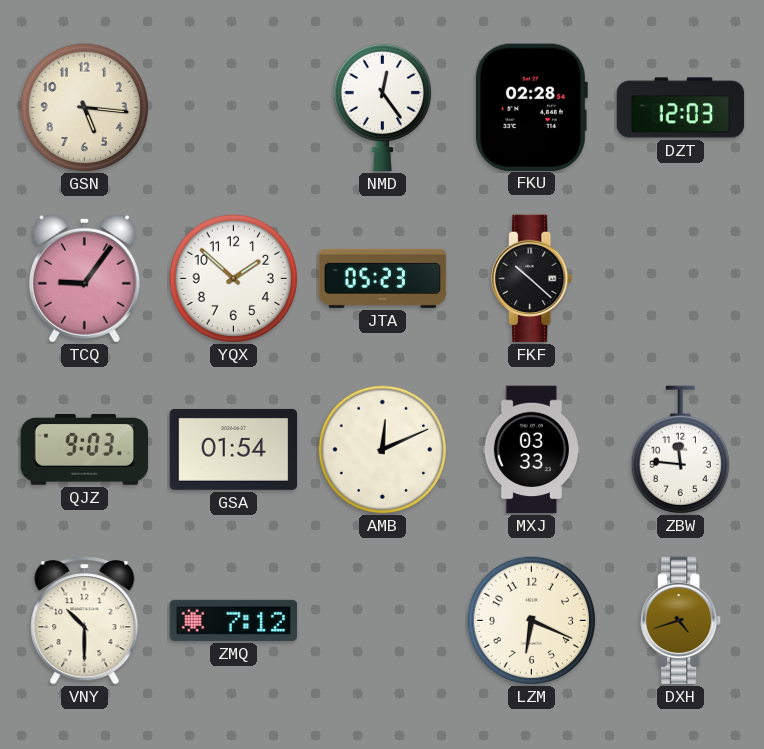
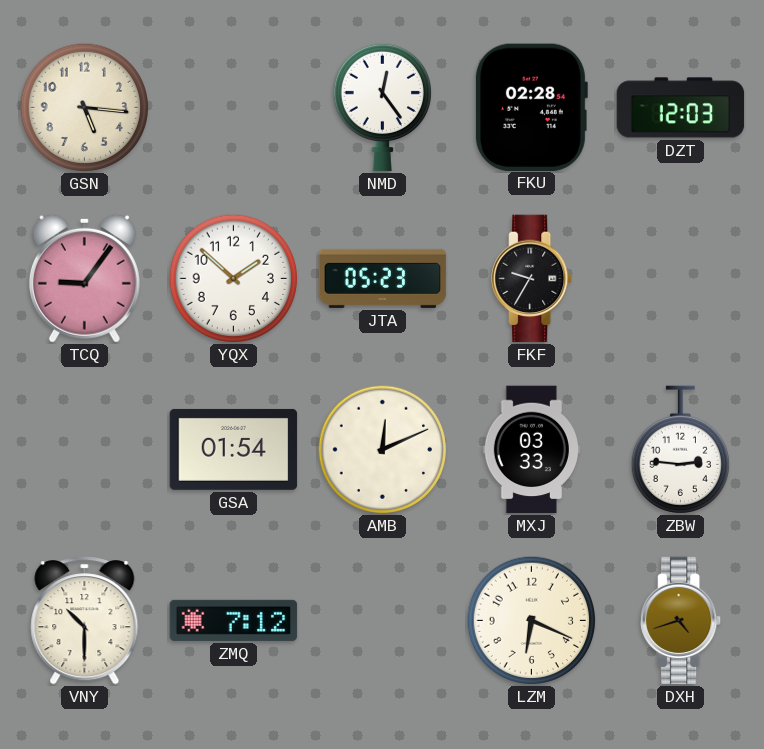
FKF: 10:22 -> 9:35 (533, 279)
QJZ: 9:03 -> none (85, 449)
ZBW: 11:46 -> 2:46 (680, 450)
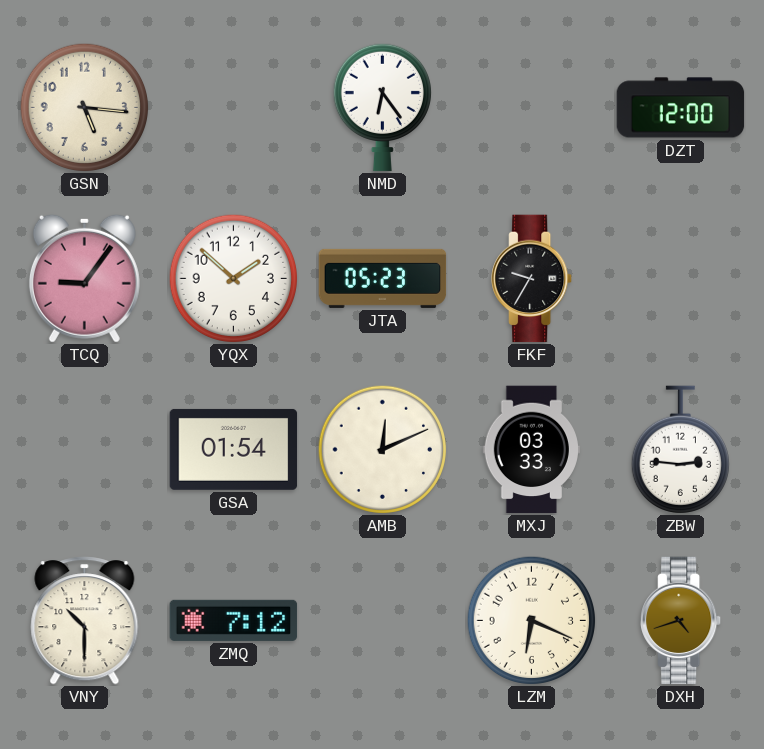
NMD: 12:24 -> 6:24 (382, 107)
FKU: 02:28 -> none (531, 107)
DZT: 12:03 -> 12:00 (681, 108)
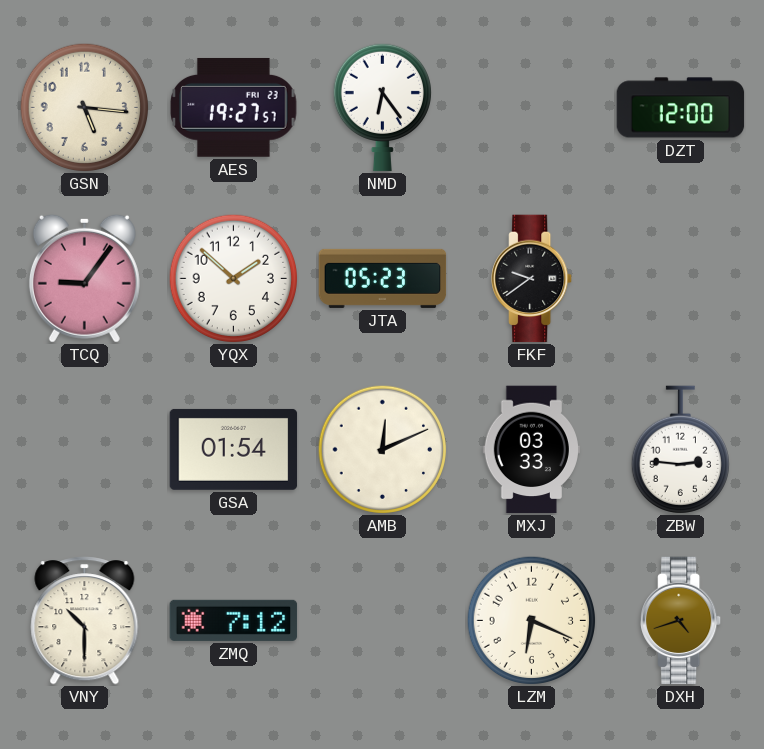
AES: none -> 19:27 (234, 107)
FKF: 9:35 -> 9:39 (533, 279)
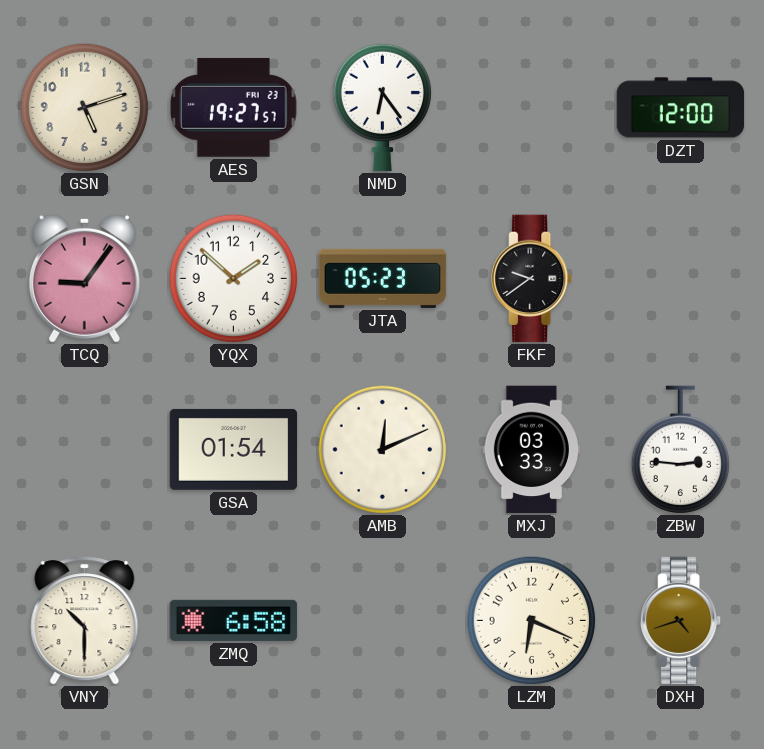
GSN: 5:16 -> 5:12 (84, 107)
ZMQ: 7:12 -> 6:58 (234, 620)
